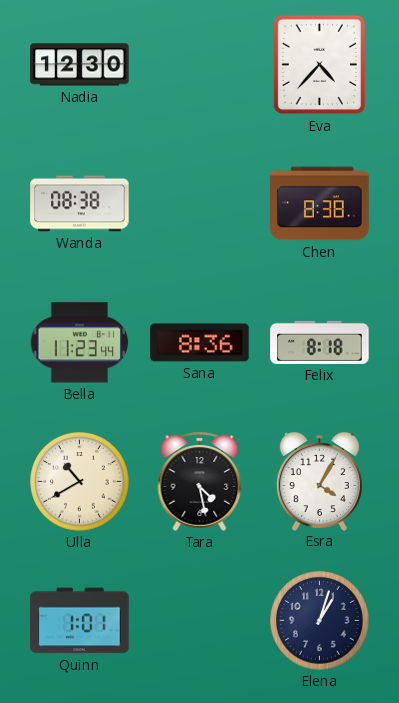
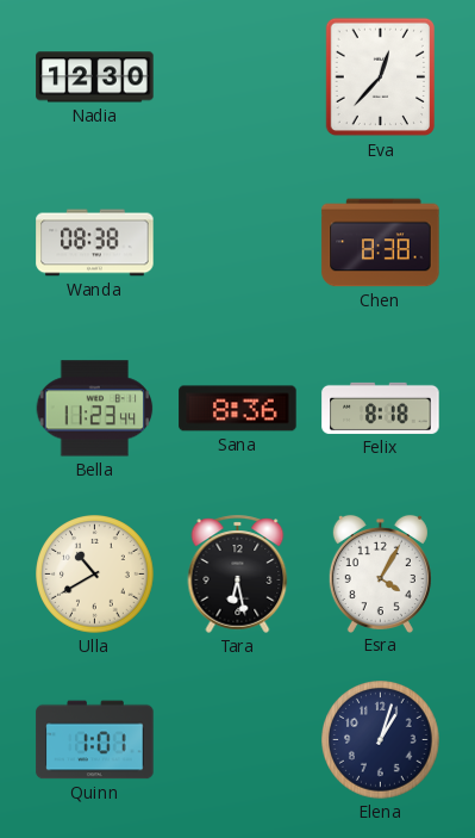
Eva: 4:37 -> 12:37 (380, 77)
Tara: 4:28 -> 6:28 (238, 573)
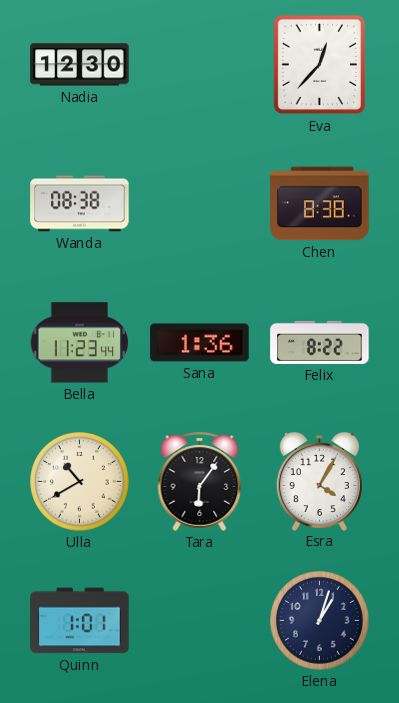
Sana: 8:36 -> 1:36 (200, 343)
Felix: 8:18 -> 8:22 (320, 342)
Tara: 6:28 -> 6:06 (200, 481)
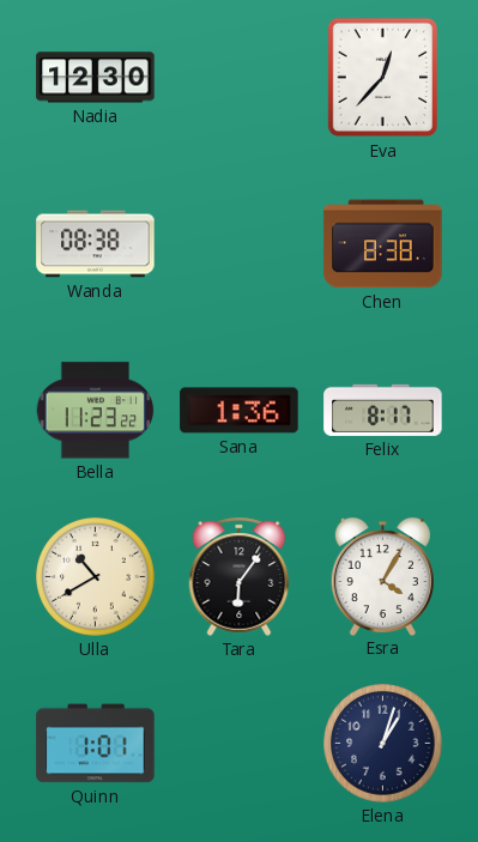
Bella: 11:23:44 -> 11:23:22 (96, 411)
Felix: 8:22 -> 8:17 (383, 410)
